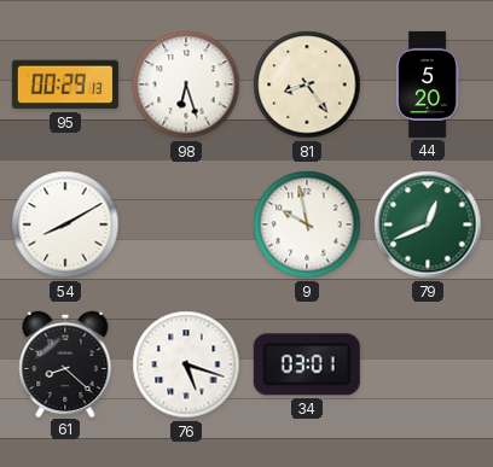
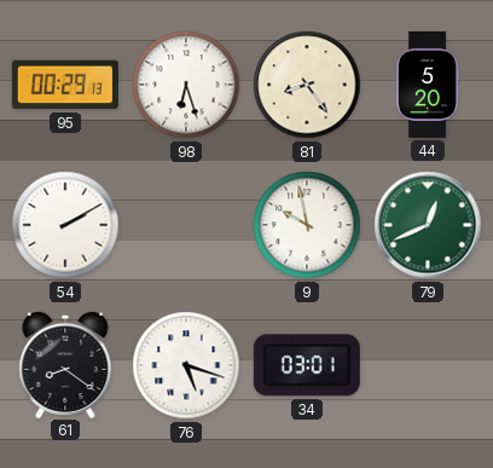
54: 8:10 -> 2:10 (65, 225)
61: 8:22 -> 8:21 (65, 364)
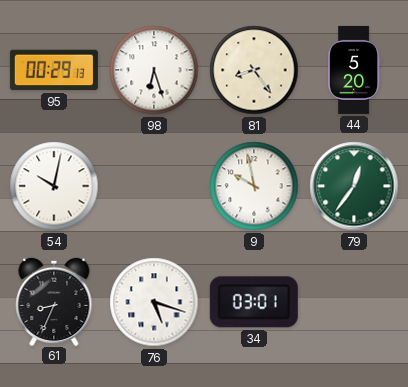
54: 2:10 -> 10:02 (54, 186)
79: 12:41 -> 12:36 (354, 186)
61: 8:21 -> 8:34 (54, 301)
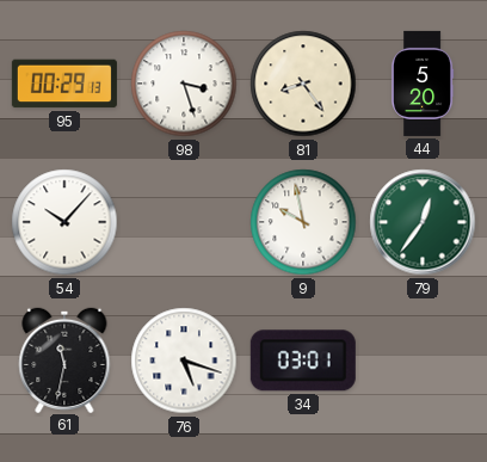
98: 6:27 -> 3:27 (184, 84)
54: 10:02 -> 10:07 (64, 222)
61: 8:34 -> 11:32 (64, 359)
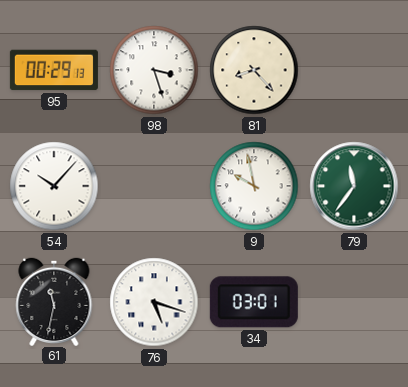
81: 8:24 -> 8:23 (254, 70)
44: 5:20 -> none (423, 84)
79: 12:36 -> 11:36 (354, 186)
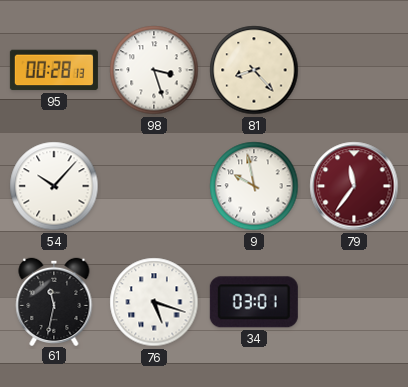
95: 00:29 -> 00:28 (54, 70)
79 dial: green -> burgundy (354, 186)
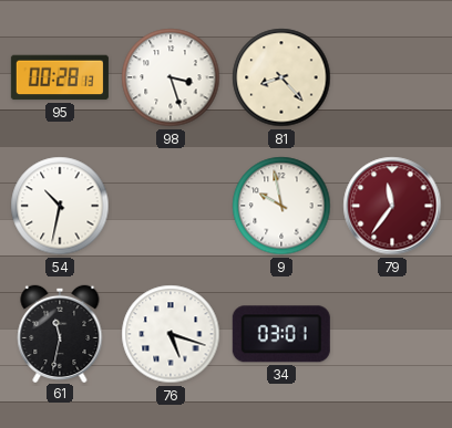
54: 10:07 -> 10:32 (60, 206)
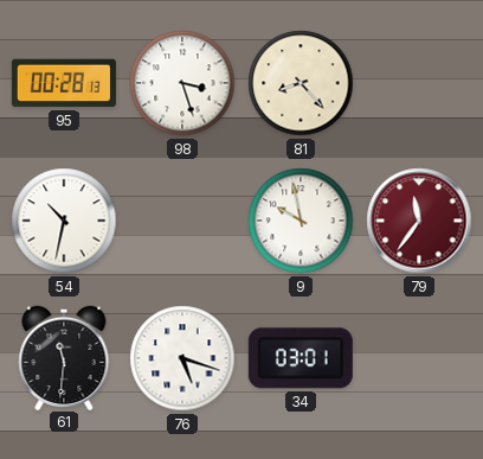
61: 11:32 -> 11:31 (64, 357)
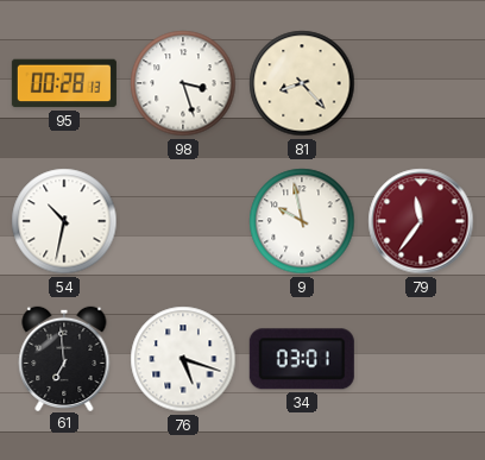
61: 11:31 -> 6:59 (64, 358)
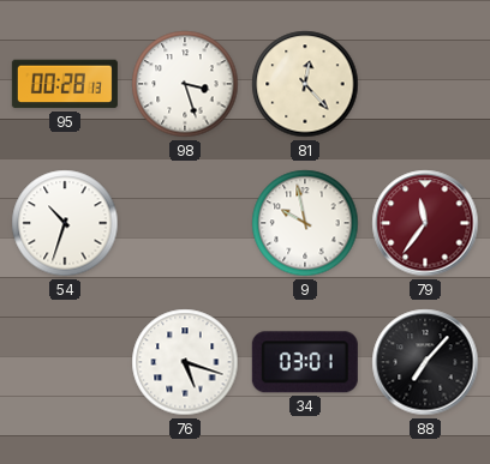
81: 8:23 -> 12:23 (305, 84)
54: 10:32 -> 10:33 (65, 223)
61: 6:59 -> none (64, 358)
88: none -> 7:07 (425, 362)
